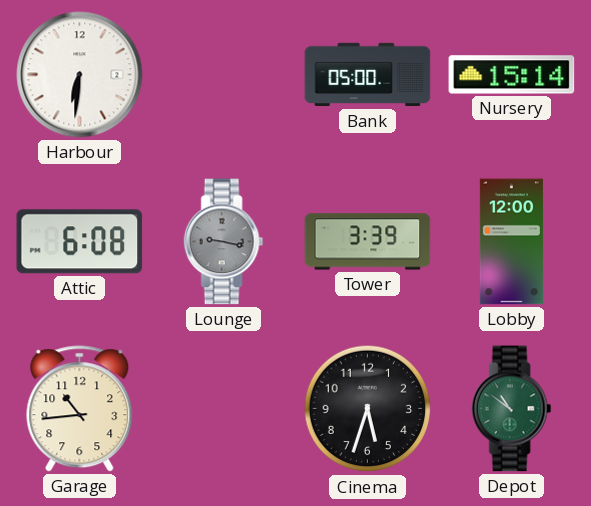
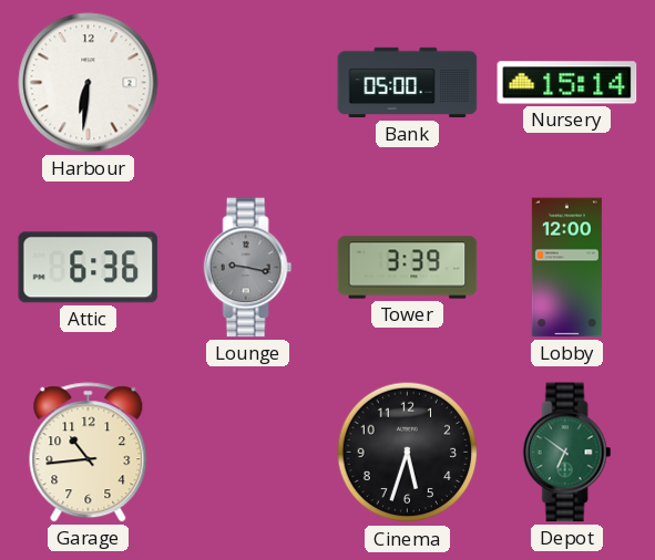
Attic: 6:08 -> 6:36 (89, 268)
Depot: 10:51 -> 6:51 (567, 453)
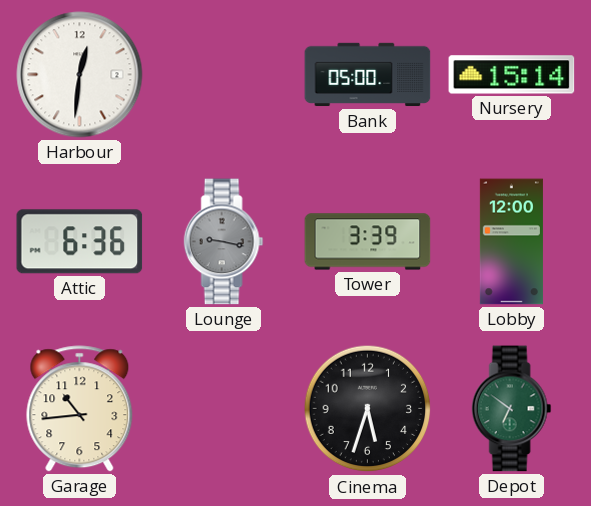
Harbour: 6:31 -> 12:31 (80, 75)
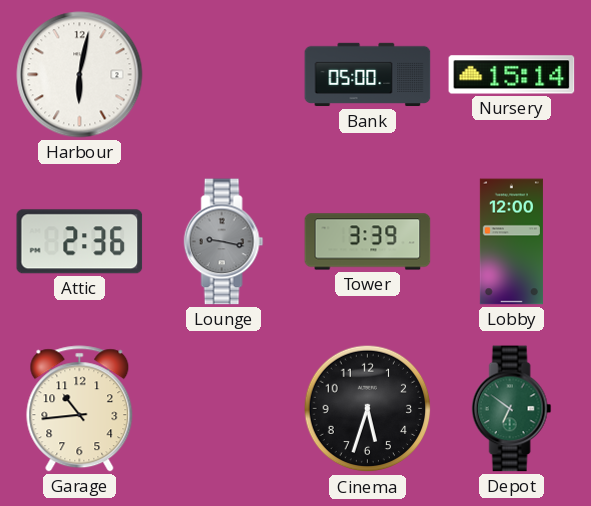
Harbour: 12:31 -> 6:02 (80, 75)
Attic: 6:36 -> 2:36 (80, 242)
